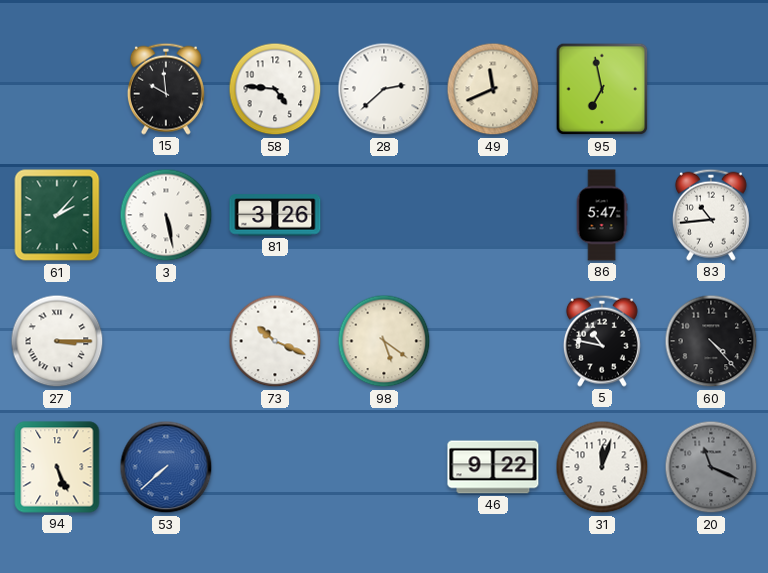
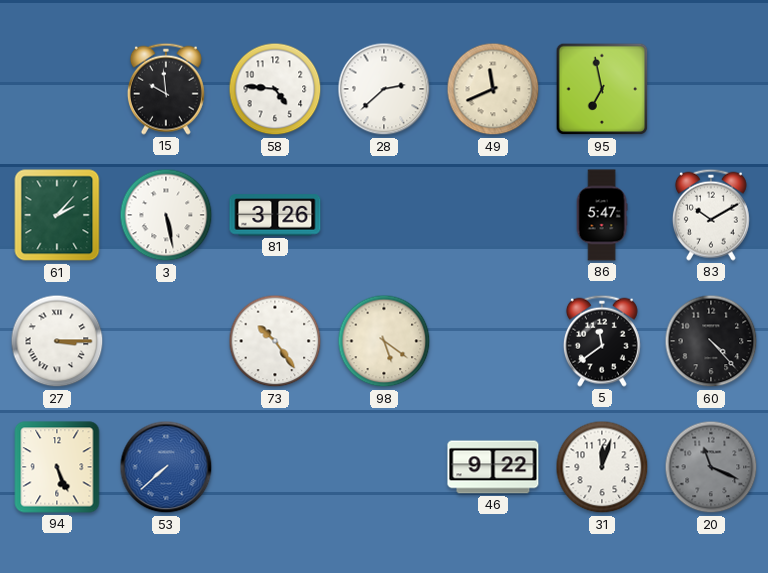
83: 10:44 -> 10:10 (711, 215)
73: 10:19 -> 10:24 (275, 341)
5: 10:47 -> 11:39 (602, 341)
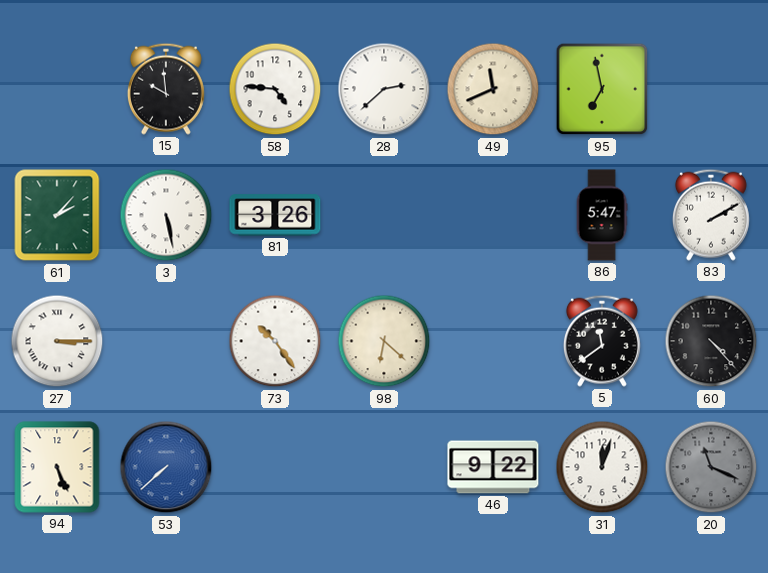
83: 10:10 -> 2:10 (711, 215)
98: 5:21 -> 6:22 (384, 341)
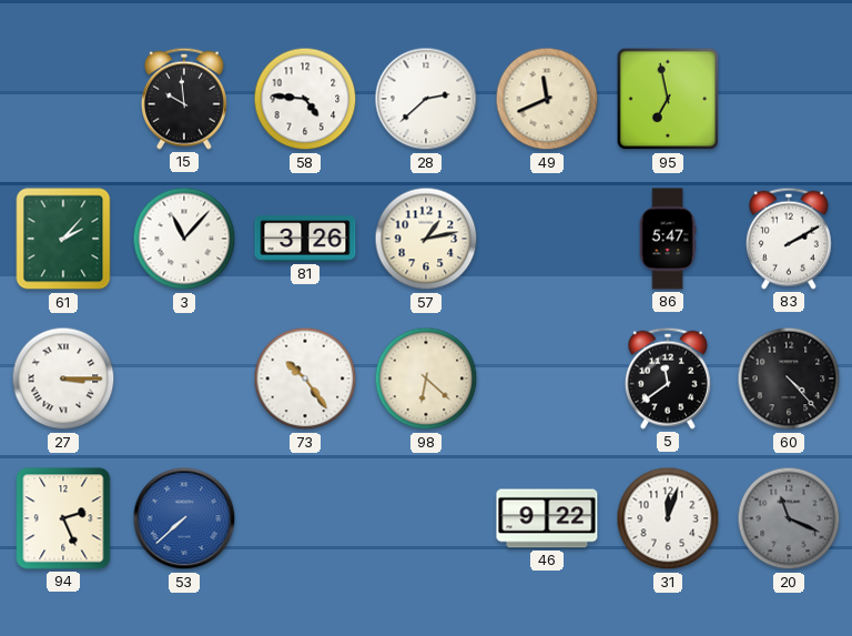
3: 5:28 -> 11:07 (184, 239)
57: none -> 1:13 (426, 239)
94: 5:26 -> 2:26 (63, 518)
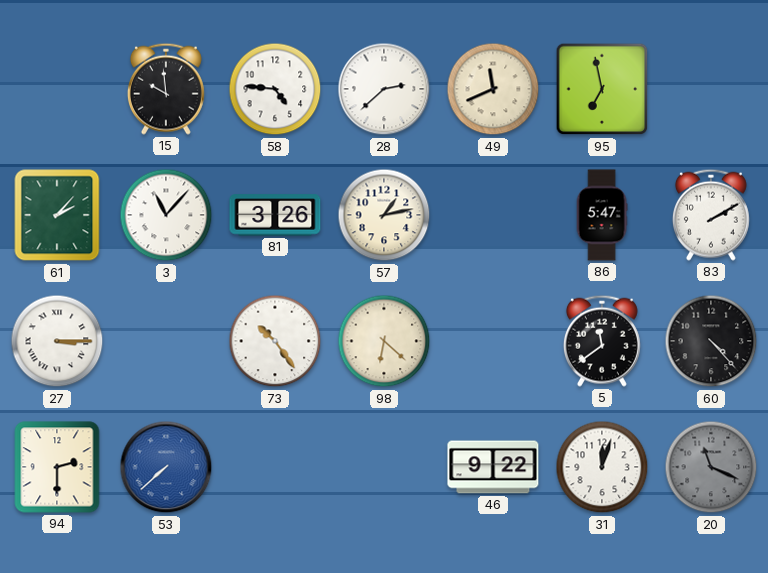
94: 2:26 -> 2:30 (57, 467)
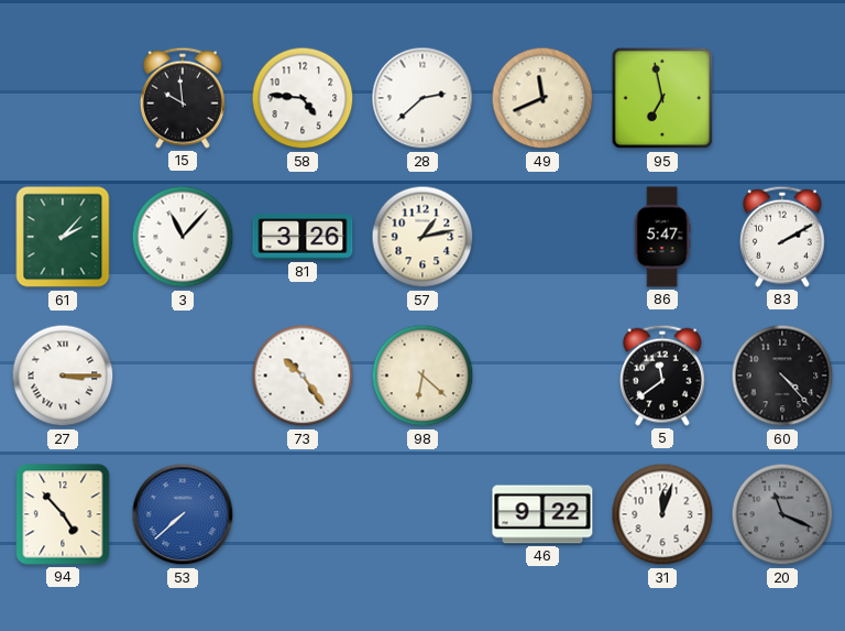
94: 2:30 -> 4:53 (63, 514)
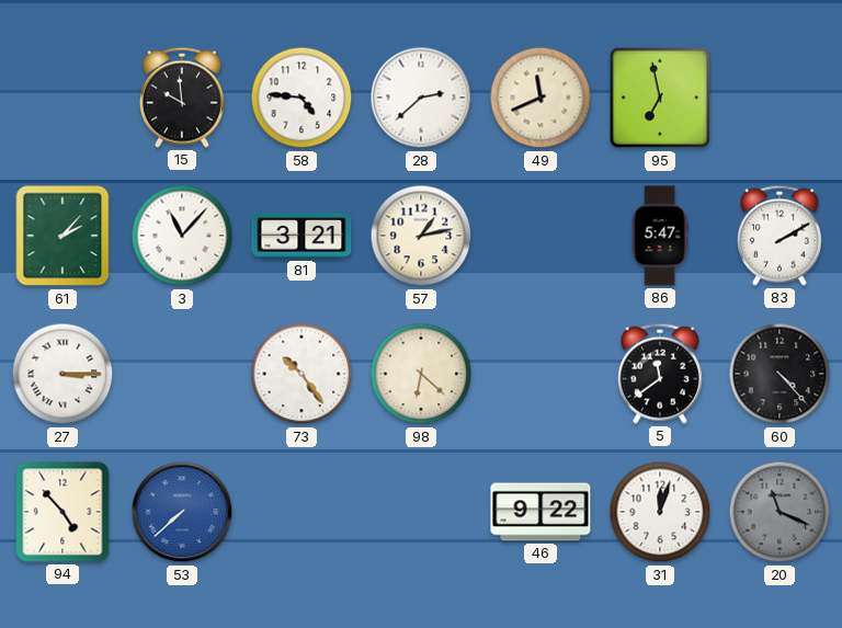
81: 3:26 -> 3:21 (301, 236)
